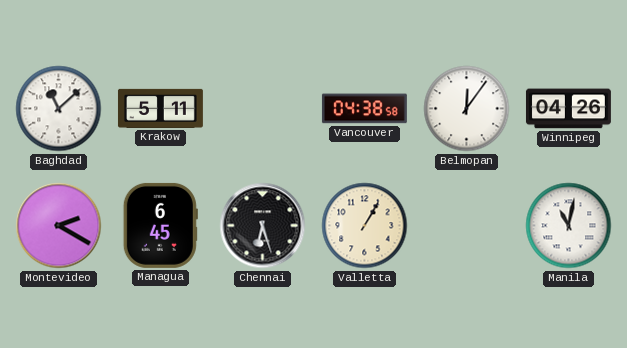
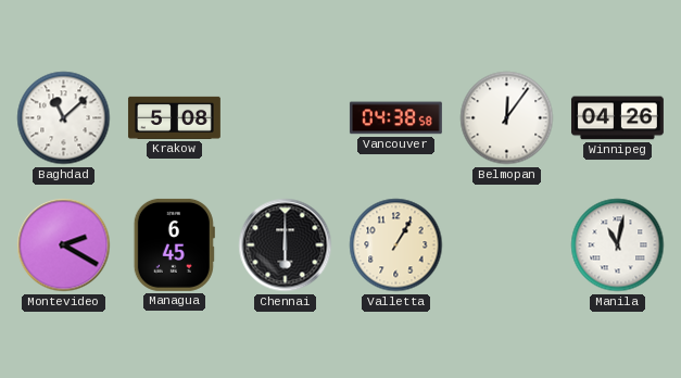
Krakow: 5:11 -> 5:08 (174, 117)
Chennai: 6:27 -> 6:00 (286, 245)
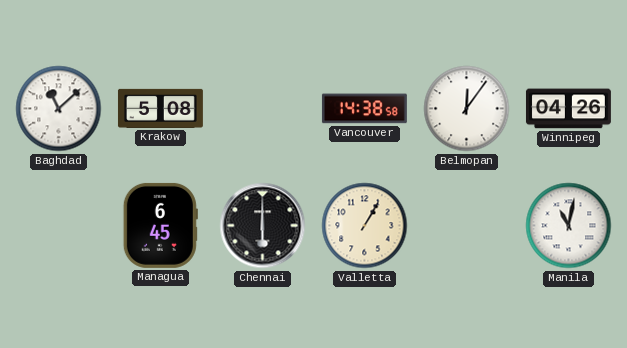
Vancouver: 04:38 -> 14:38 (364, 109)
Montevideo: 2:20 -> none (64, 245)
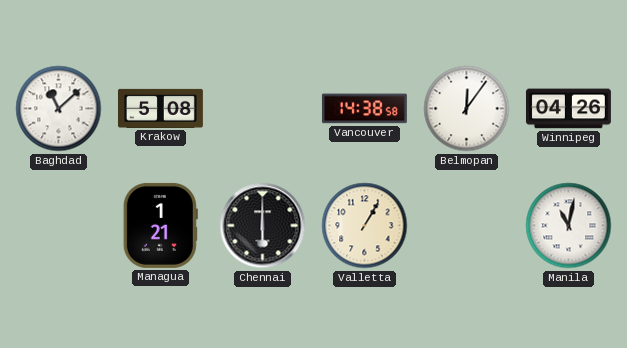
Managua: 6:45 -> 1:21 (160, 225)
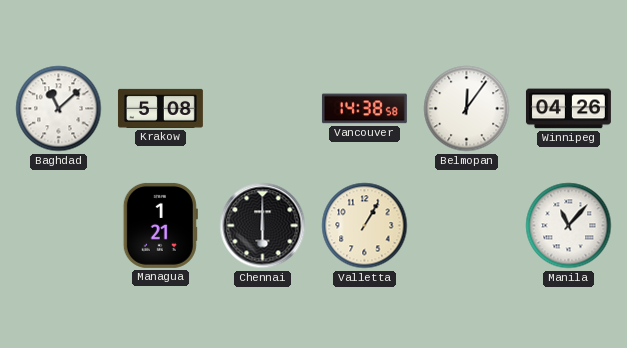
Manila: 11:02 -> 11:07 (569, 226)
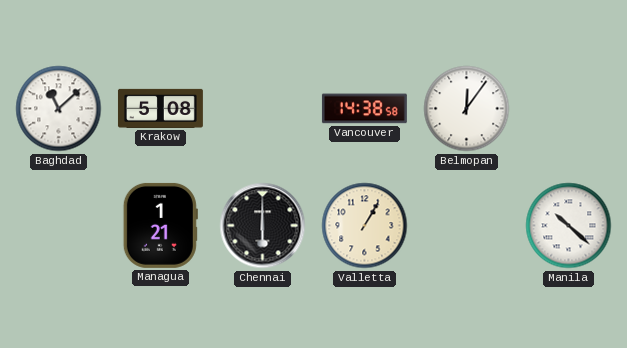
Winnipeg: 04:26 -> none (568, 109)
Manila: 11:07 -> 10:22 (569, 226)
